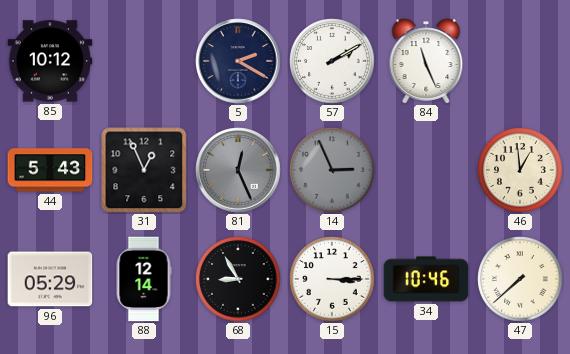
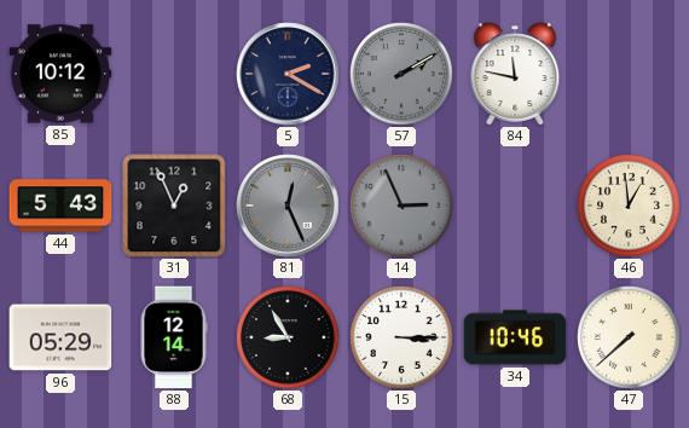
57 dial: white -> grey (401, 74)
84: 11:26 -> 11:47 (515, 74)
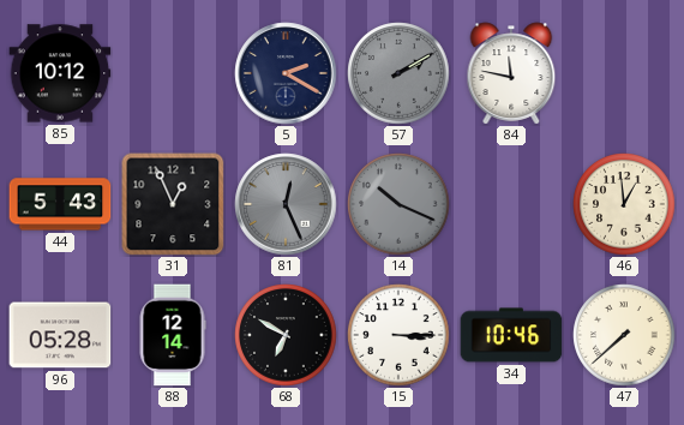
14: 2:56 -> 10:19 (398, 204)
96: 05:29 -> 05:28 (60, 335)
68: 8:55 -> 6:50 (286, 335)
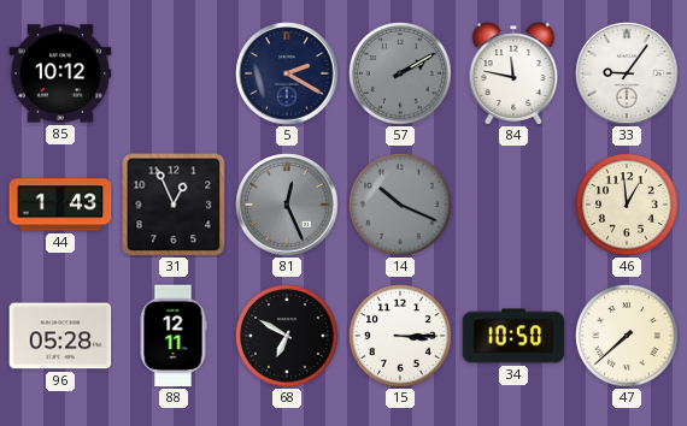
33: none -> 9:06 (627, 73)
44: 5:43 -> 1:43 (60, 205)
88: 12:14 -> 12:11 (174, 336)
34: 10:46 -> 10:50 (513, 336)
